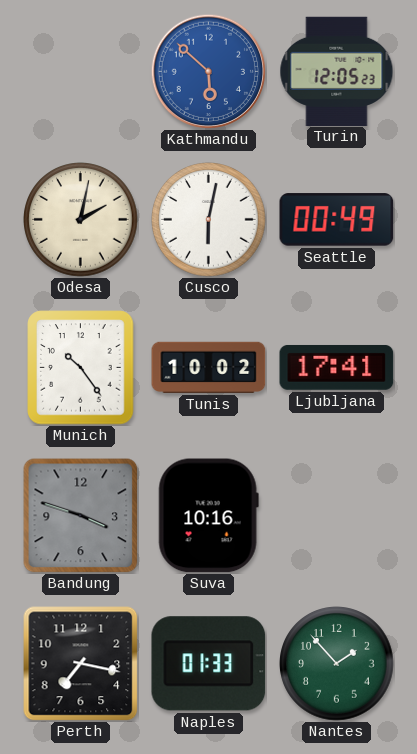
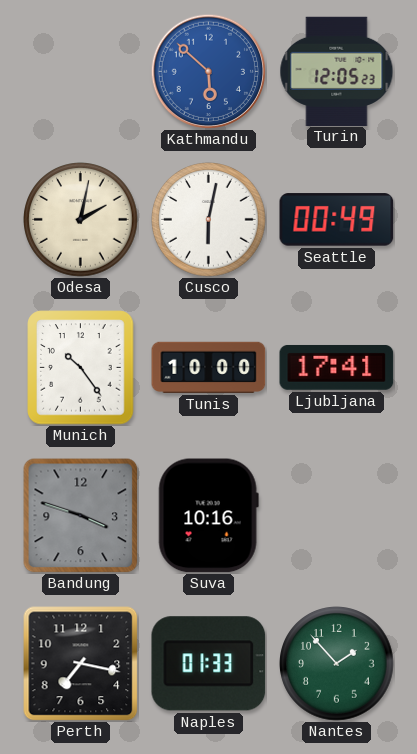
Tunis: 10:02 -> 10:00 (209, 367)
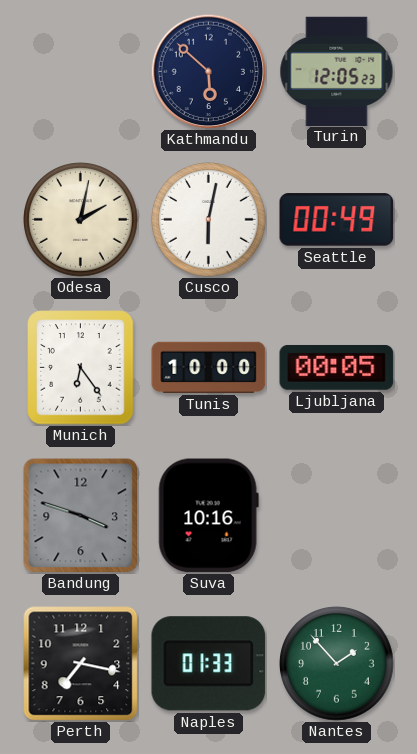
Kathmandu dial: blue -> navy (208, 71)
Munich: 10:24 -> 6:24 (81, 368)
Ljubljana: 17:41 -> 00:05 (337, 367)
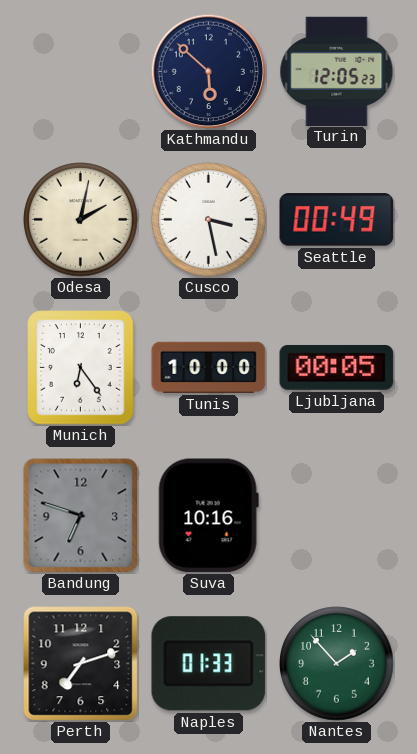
Cusco: 6:02 -> 3:28 (209, 220)
Bandung: 3:48 -> 6:48 (81, 516)
Perth: 7:17 -> 7:12 (81, 664)
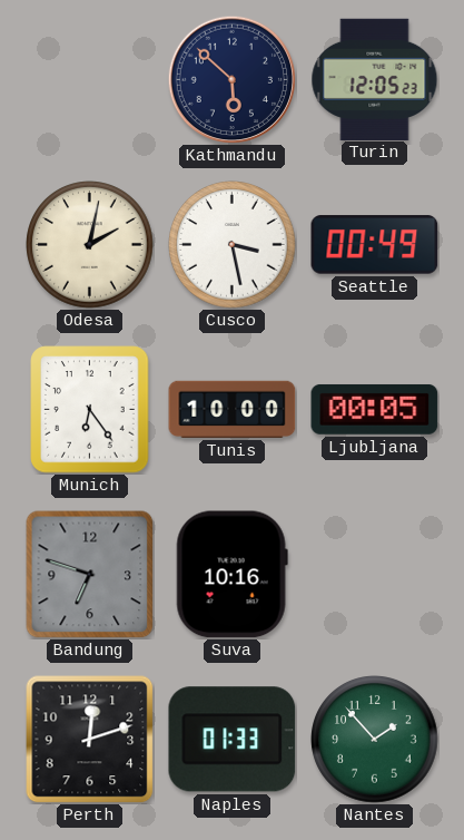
Perth: 7:12 -> 12:12 (90, 740)
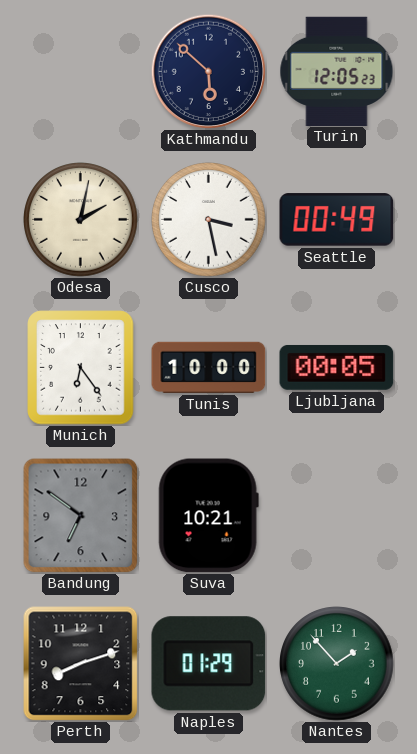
Bandung: 6:48 -> 6:51 (81, 516)
Suva: 10:16 -> 10:21 (208, 516)
Perth: 12:12 -> 8:12 (81, 664)
Naples: 01:33 -> 01:29 (209, 664)
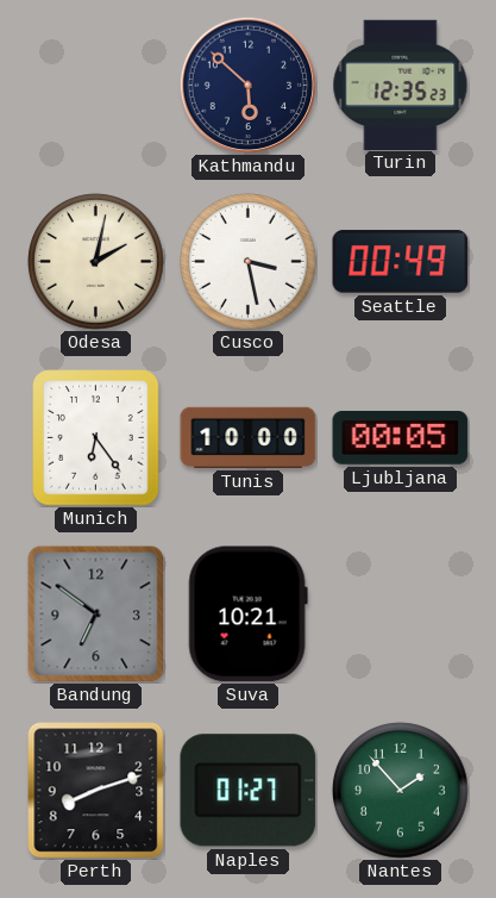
Turin: 12:05 -> 12:35 (401, 85)
Naples: 01:29 -> 01:27 (249, 791)
